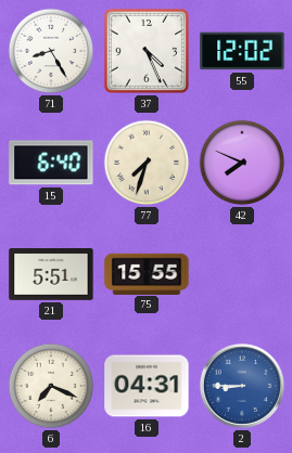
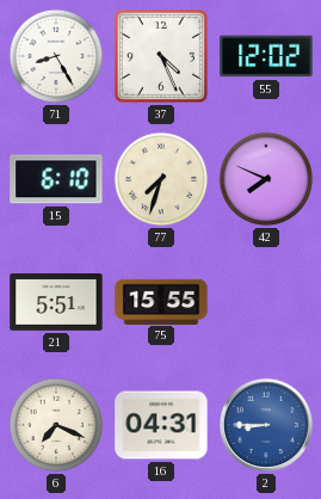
15: 6:40 -> 6:10 (56, 179)
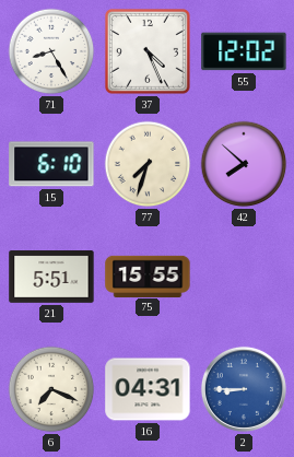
42: 7:49 -> 7:52 (244, 164)
